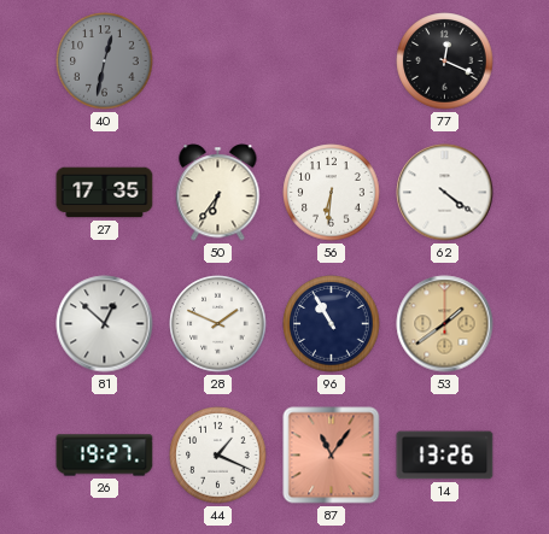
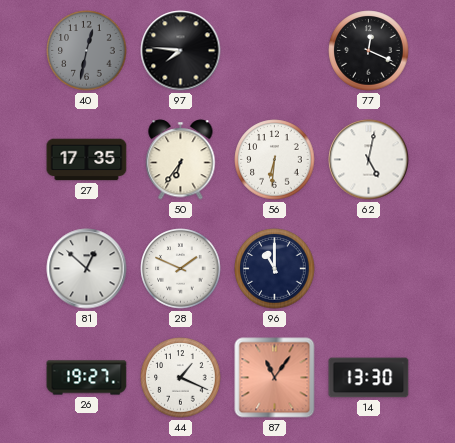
97: none -> 7:46 (181, 51)
62: 4:21 -> 5:02 (369, 160)
96: 10:55 -> 11:00 (275, 269)
53: 1:39 -> none (445, 324)
14: 13:26 -> 13:30 (369, 378)
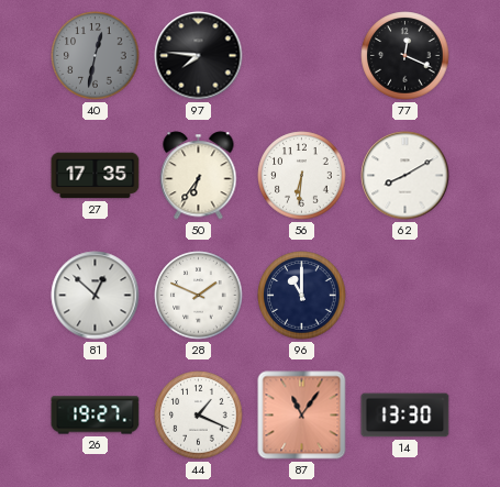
62: 5:02 -> 8:10 (405, 176)
